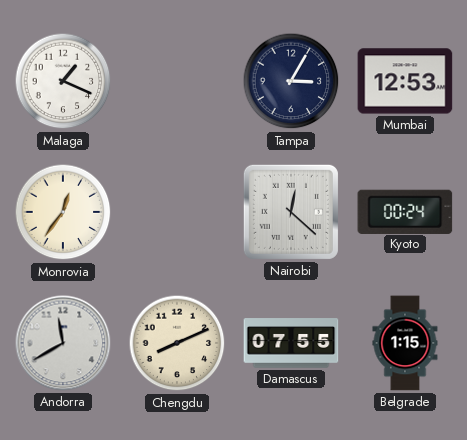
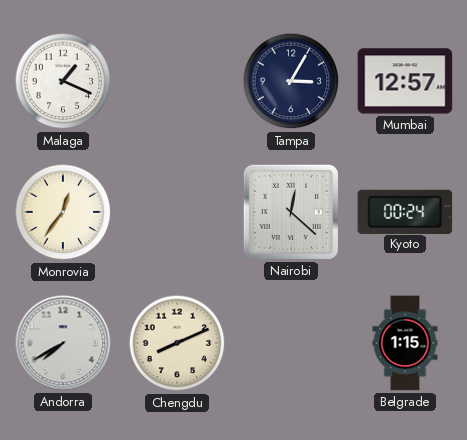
Mumbai: 12:53 -> 12:57 (405, 81)
Andorra: 11:40 -> 7:40 (63, 343)
Damascus: 07:55 -> none (291, 343)
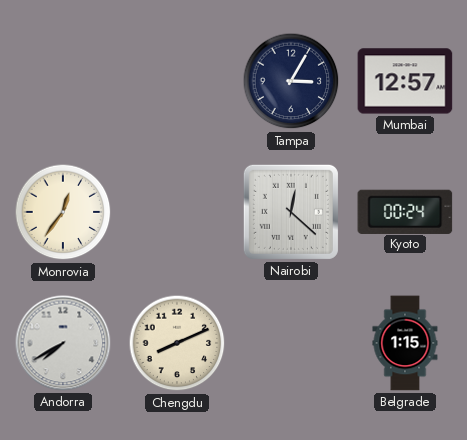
Malaga: 1:19 -> none (63, 81)
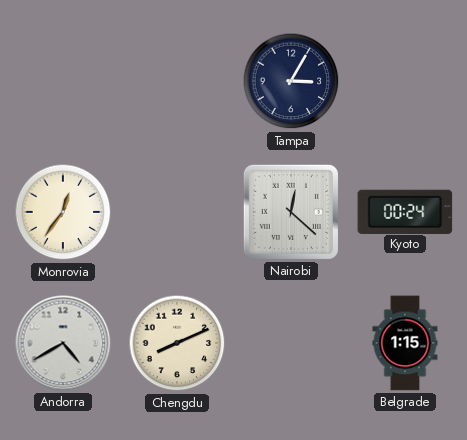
Mumbai: 12:57 -> none (405, 81)
Andorra: 7:40 -> 4:40 (63, 343)
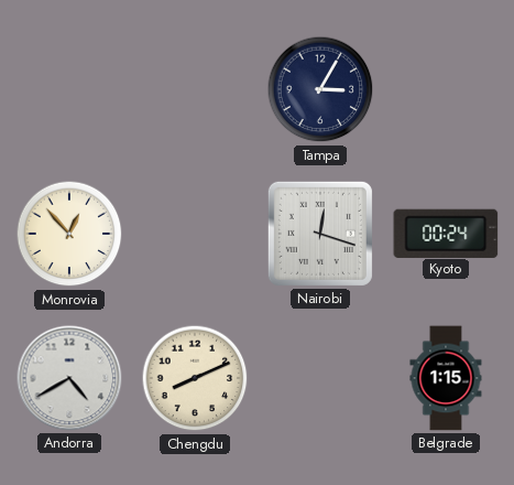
Monrovia: 12:36 -> 12:53 (69, 234)
Nairobi: 12:22 -> 12:18 (320, 234)
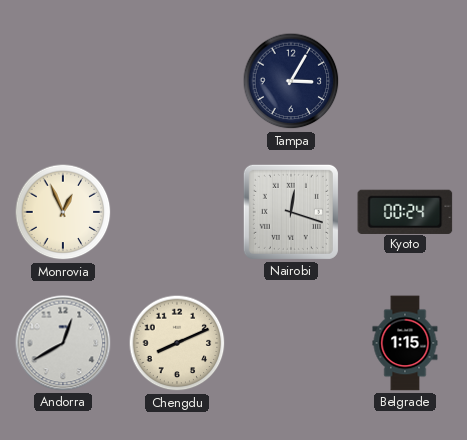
Monrovia: 12:53 -> 12:56 (63, 212)
Andorra: 4:40 -> 12:40 (63, 343)
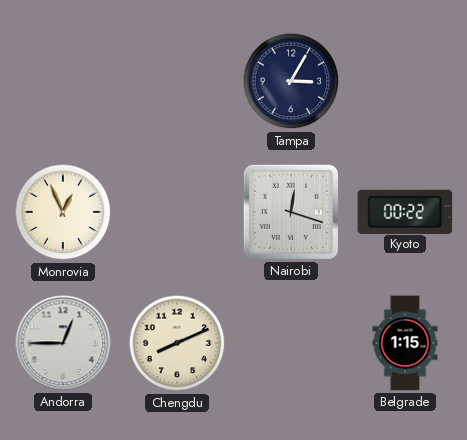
Kyoto: 00:24 -> 00:22 (405, 211)
Andorra: 12:40 -> 12:45 (63, 343)
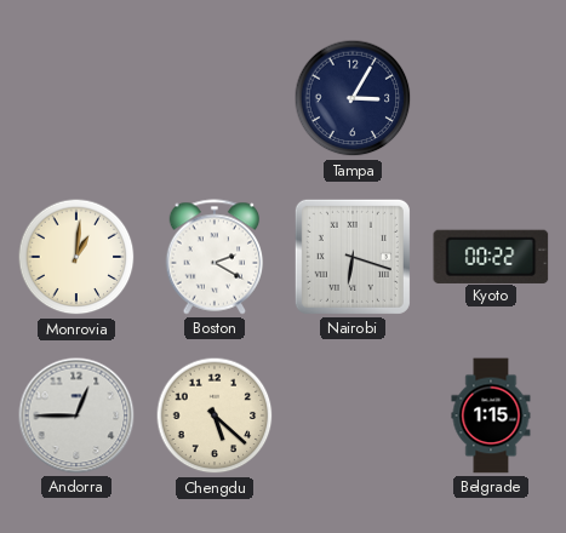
Monrovia: 12:56 -> 1:01 (76, 257)
Boston: none -> 2:20 (215, 257)
Nairobi: 12:18 -> 6:18 (353, 257)
Chengdu: 8:11 -> 5:22 (215, 415)
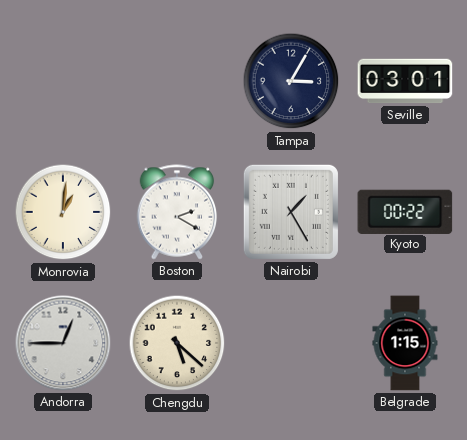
Seville: none -> 03:01 (405, 81)
Nairobi: 6:18 -> 1:25 (291, 212)
